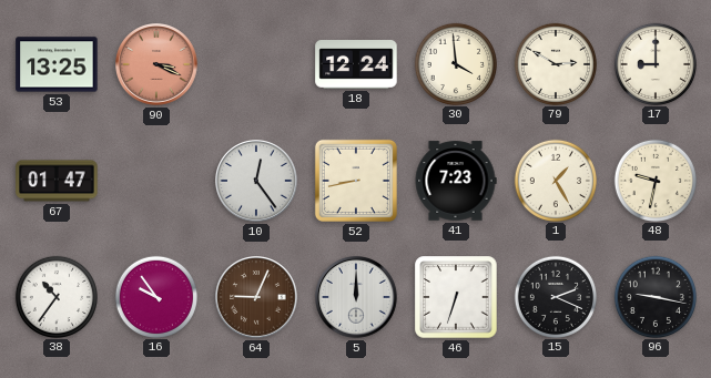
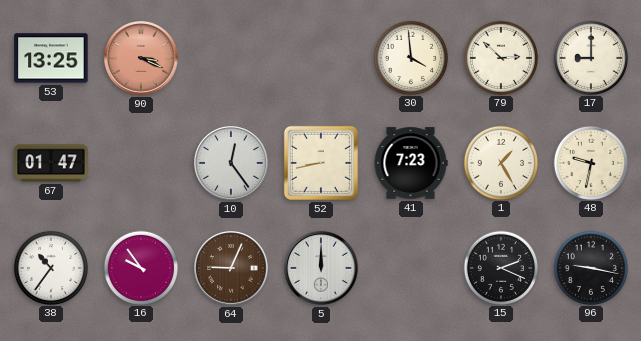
18: 12:24 -> none (356, 65)
79: 2:50 -> 2:52 (500, 57)
46: 6:33 -> none (456, 297)
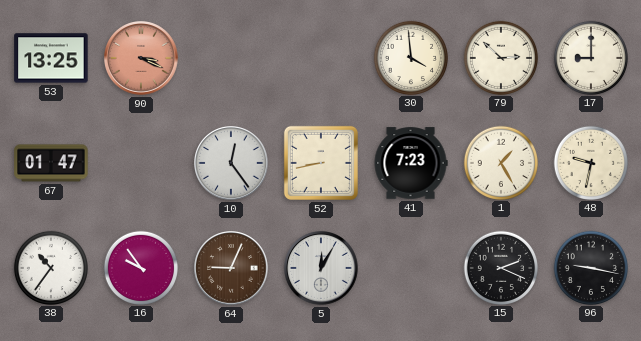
5: 12:00 -> 12:05 (322, 269)
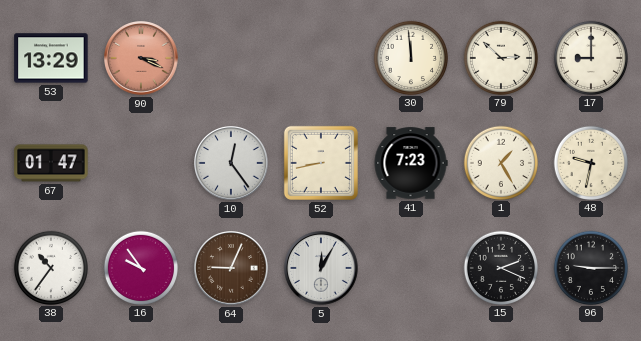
53: 13:25 -> 13:29 (51, 58)
30: 3:59 -> 11:59 (410, 57)
96: 9:17 -> 9:15 (590, 267)
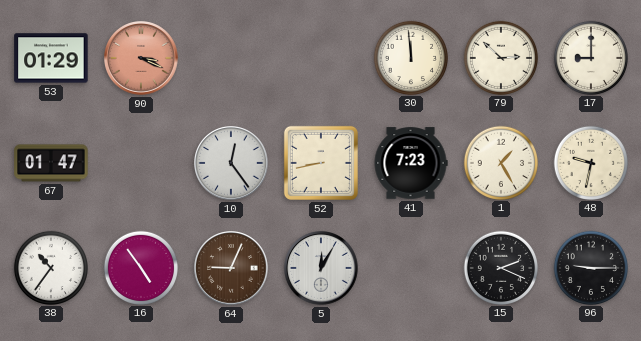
53: 13:29 -> 01:29 (51, 58)
16: 9:54 -> 4:54 (140, 267)
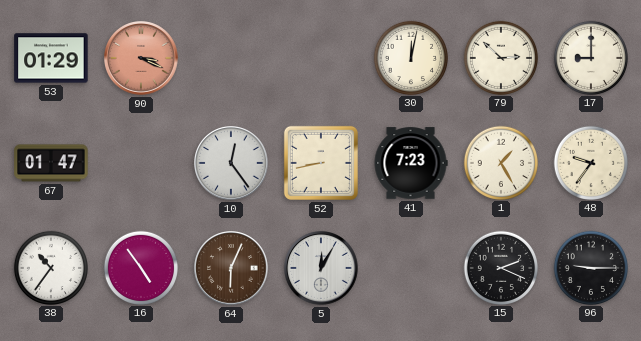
30: 11:59 -> 12:02 (410, 57)
48: 9:32 -> 9:36 (590, 162)
64: 9:04 -> 6:04 (232, 269)
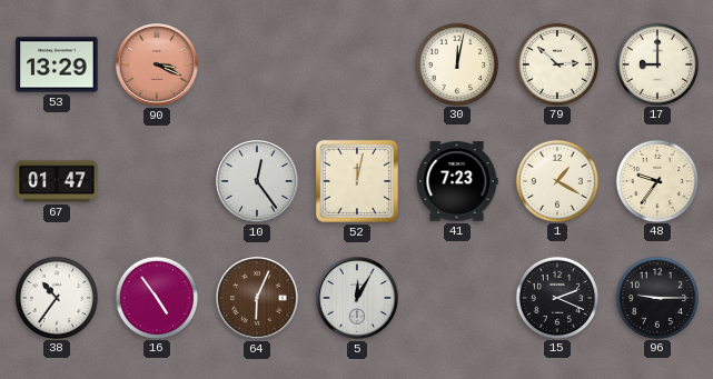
53: 01:29 -> 13:29 (57, 64)
52: 8:43 -> 12:02 (357, 181)
1: 1:25 -> 1:20 (556, 180)
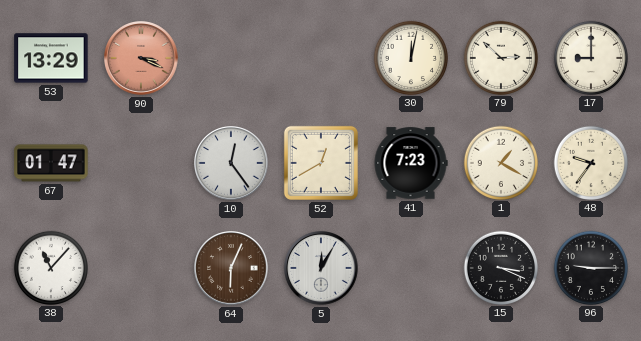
52: 12:02 -> 12:40 (321, 163)
38: 10:36 -> 11:07 (50, 267)
16: 4:54 -> none (156, 297)
15: 2:19 -> 3:19 (500, 267)
